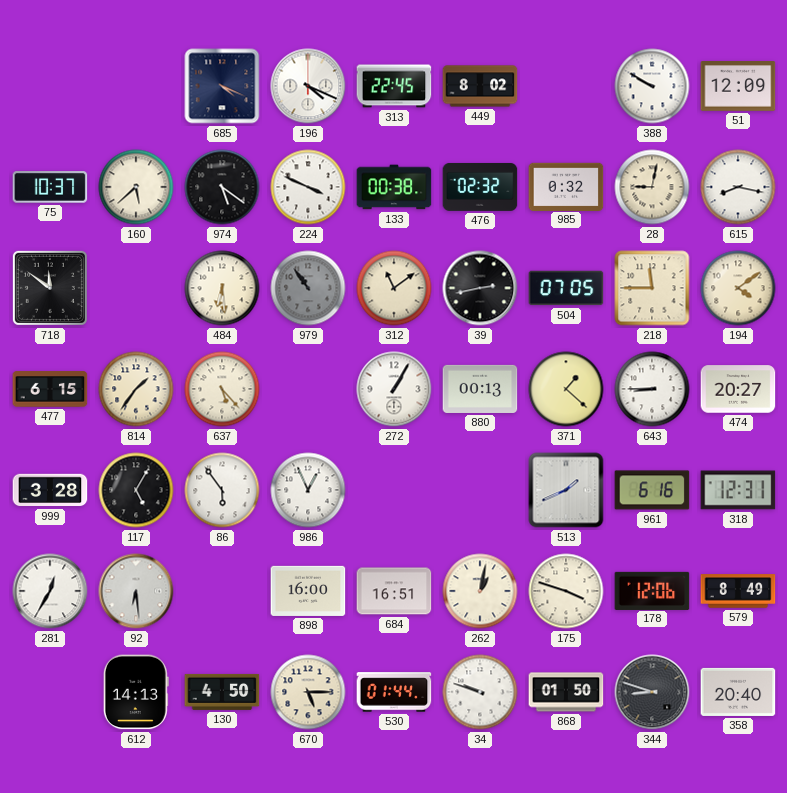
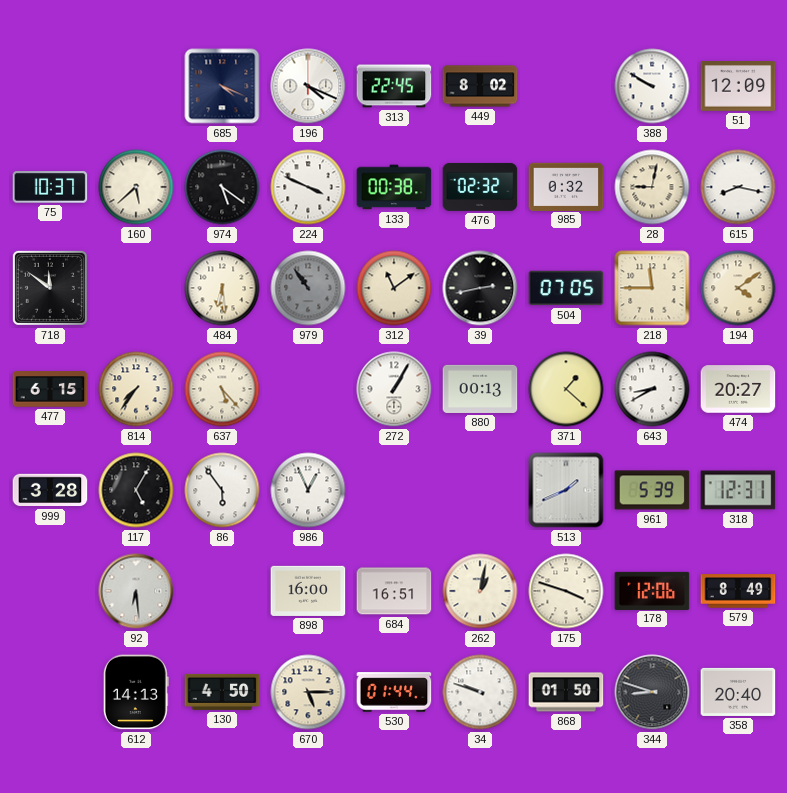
814: 1:36 -> 7:36 (136, 389)
643: 8:45 -> 8:40 (652, 389)
961: 6:16 -> 5:39 (652, 490)
281: 12:35 -> none (50, 591)
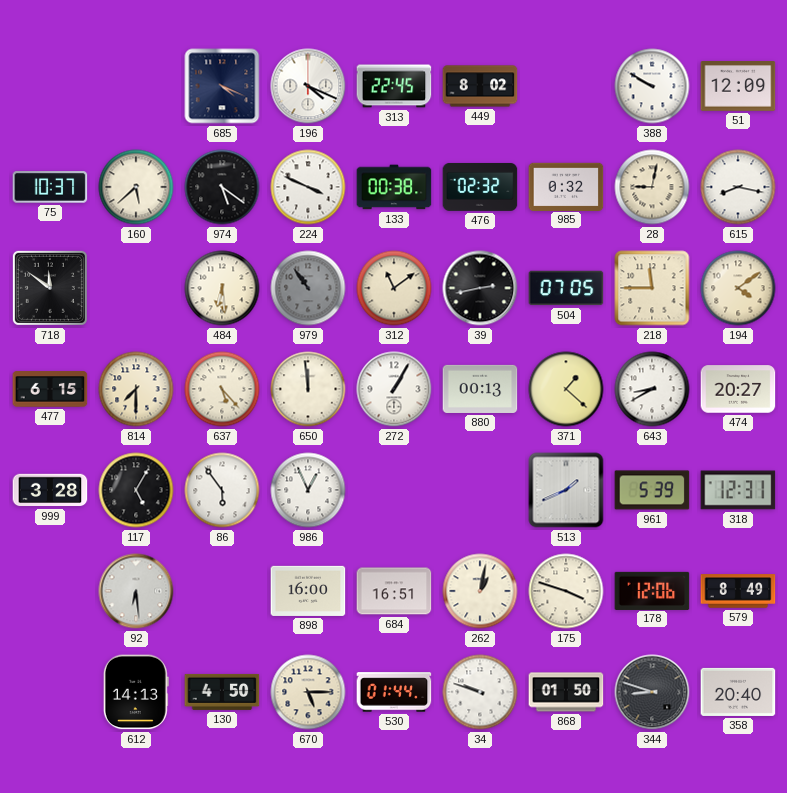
814: 7:36 -> 7:30 (136, 389)
650: none -> 11:59 (308, 389)
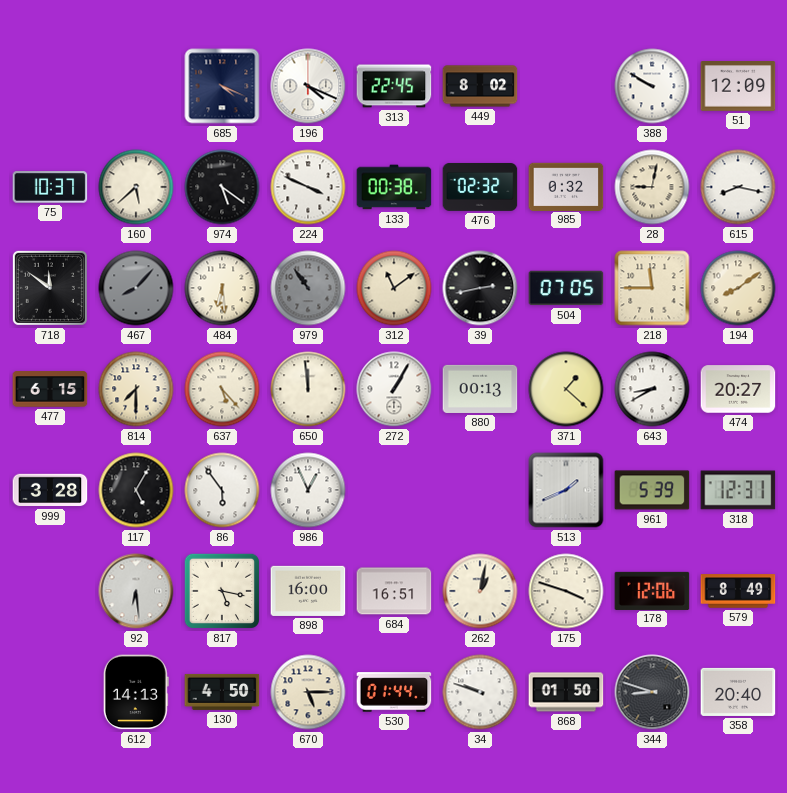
467: none -> 8:07 (136, 288)
194: 4:09 -> 8:09 (738, 288)
817: none -> 5:17 (222, 591)
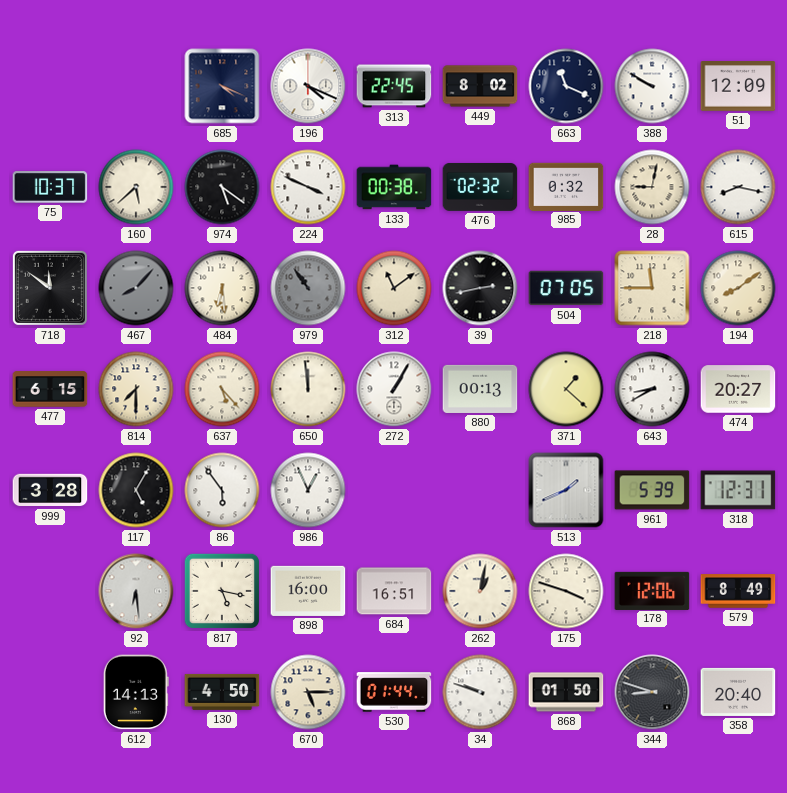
663: none -> 11:19 (566, 86)
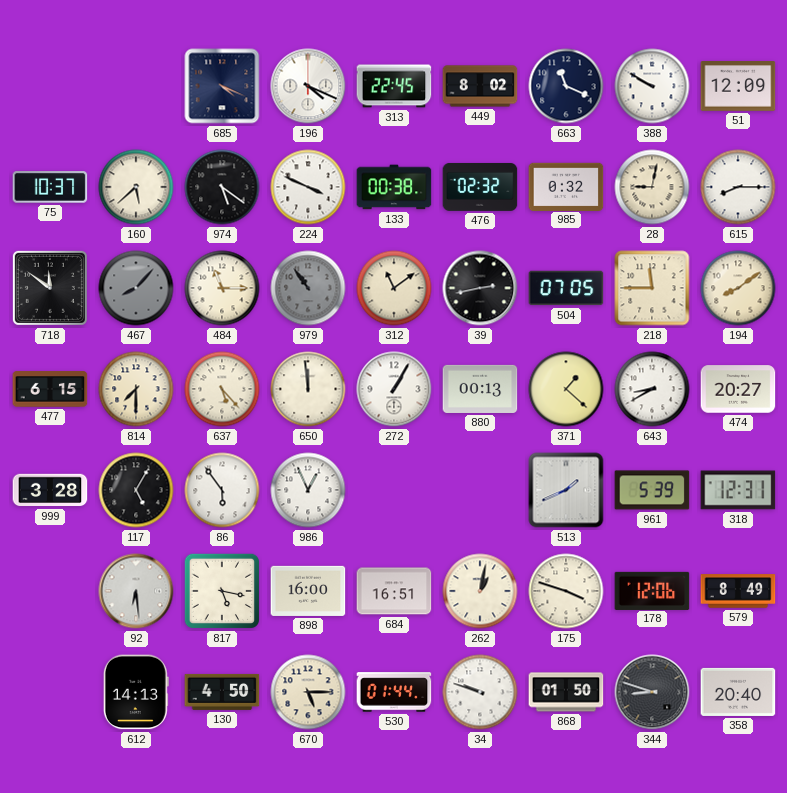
615: 8:17 -> 8:15 (738, 187)
484: 6:29 -> 11:15 (222, 288)
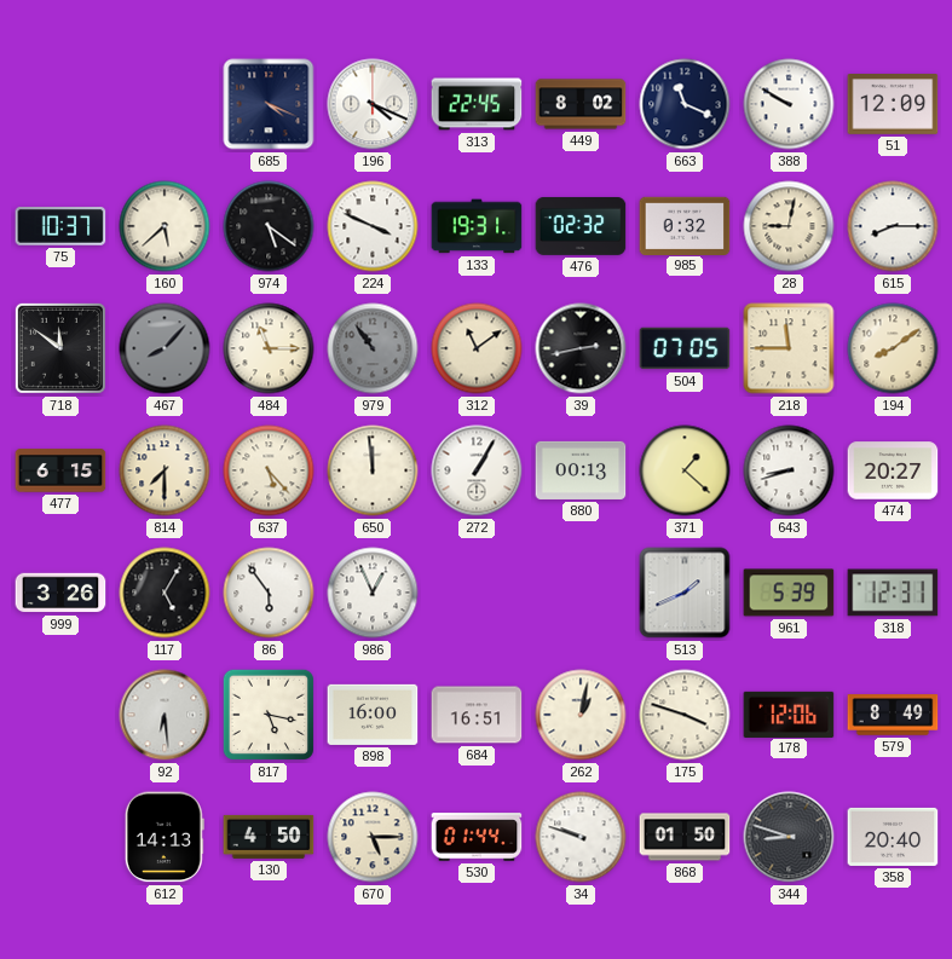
133: 00:38 -> 19:31 (477, 226)
643: 8:40 -> 8:42 (789, 470)
999: 3:28 -> 3:26 (60, 593)
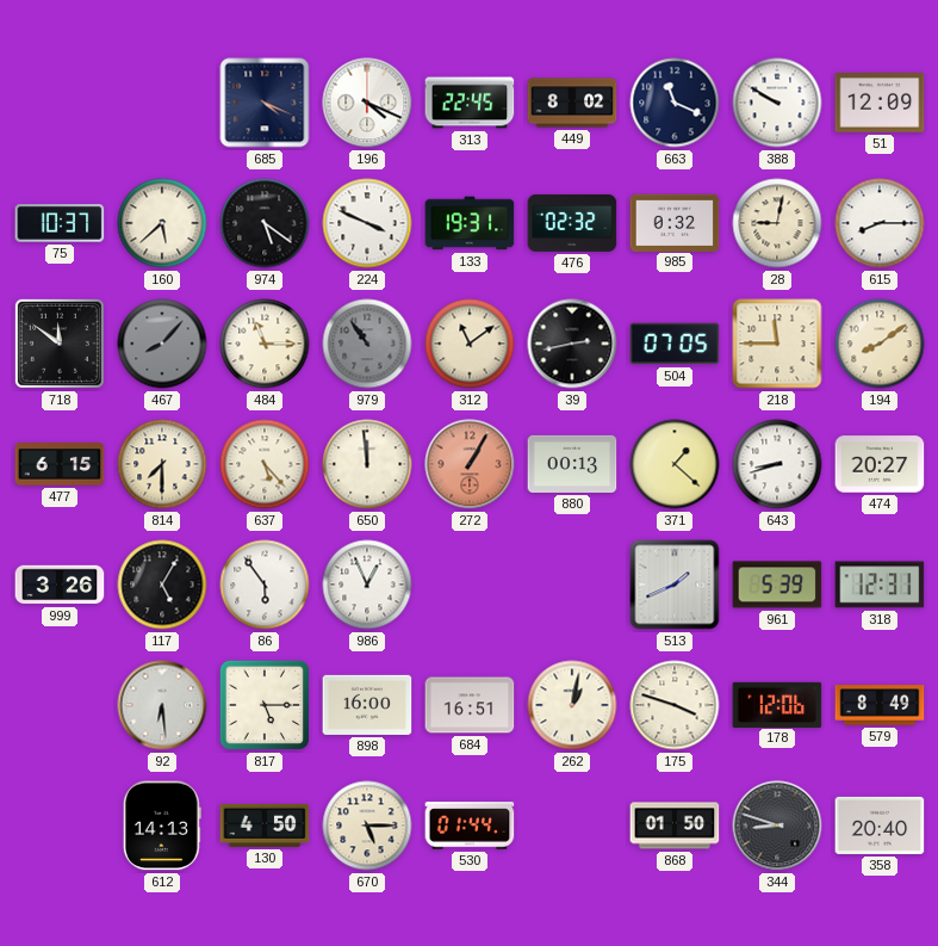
272 dial: white -> salmon (470, 464)
817: 5:17 -> 5:15 (265, 705)
34: 9:48 -> none (581, 837)
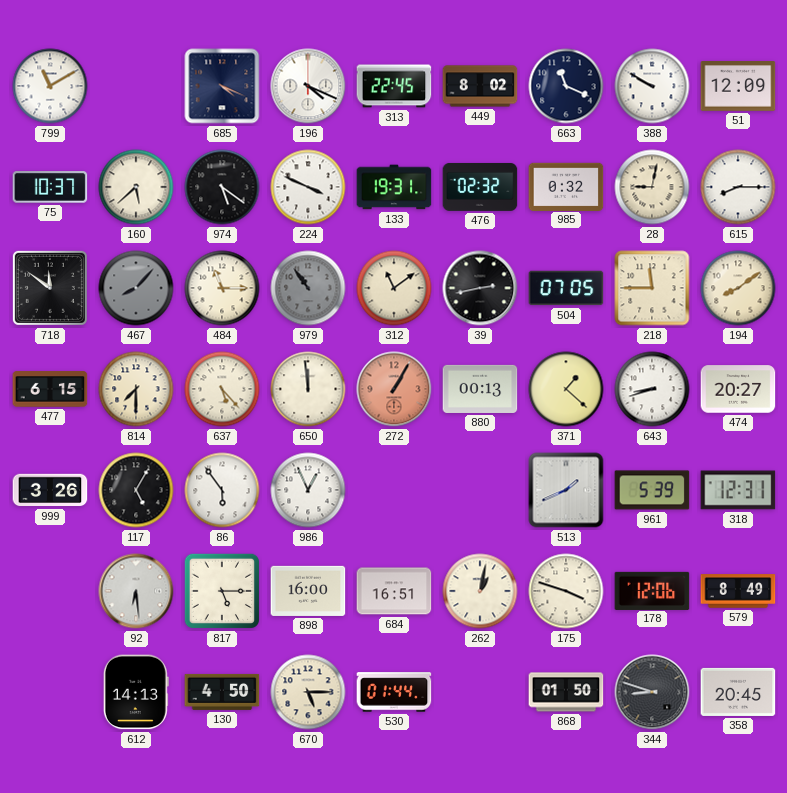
799: none -> 11:10 (50, 86)
358: 20:40 -> 20:45 (738, 692)
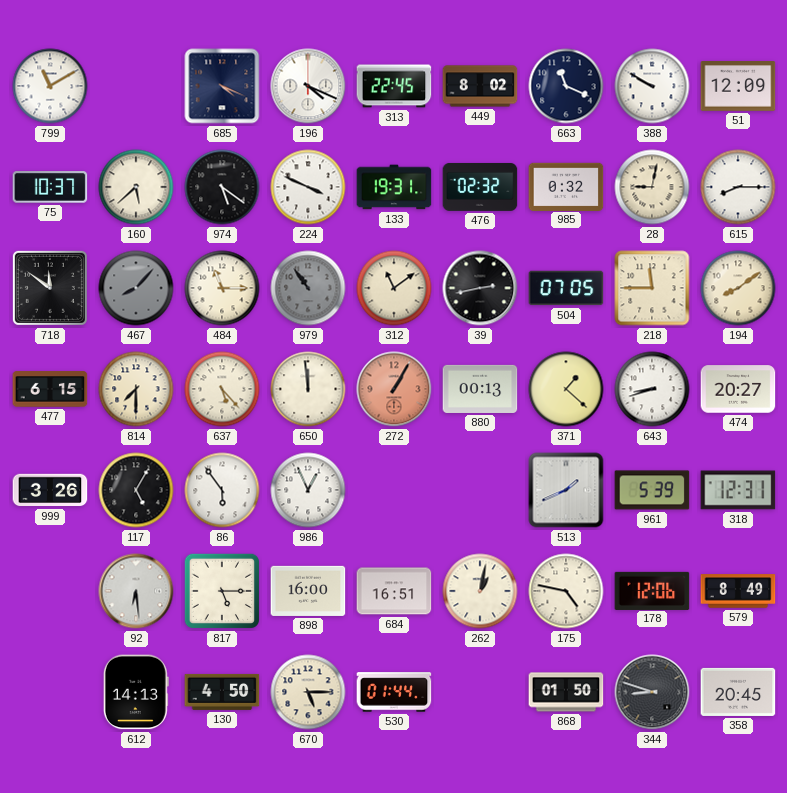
175: 3:48 -> 4:47 (566, 591)
